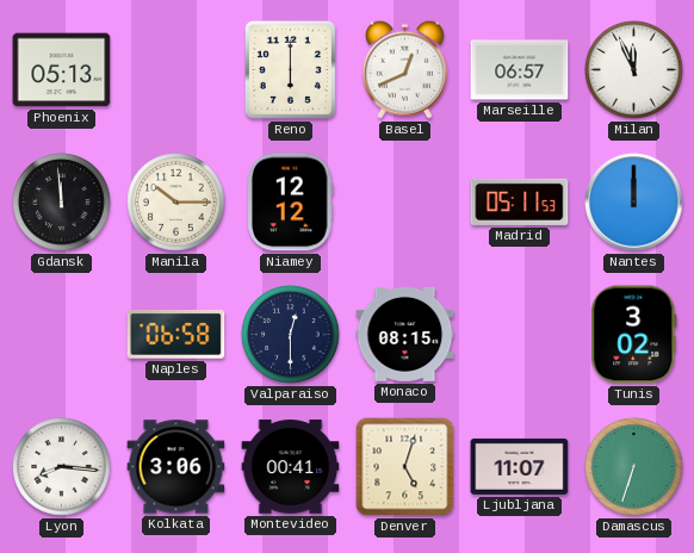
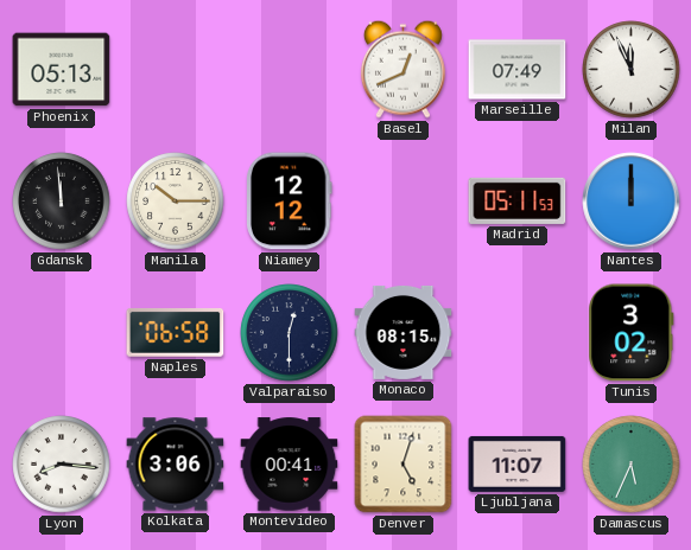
Reno: 6:00 -> none (290, 69)
Marseille: 06:57 -> 07:49 (518, 70)
Damascus: 6:33 -> 5:34 (632, 465)
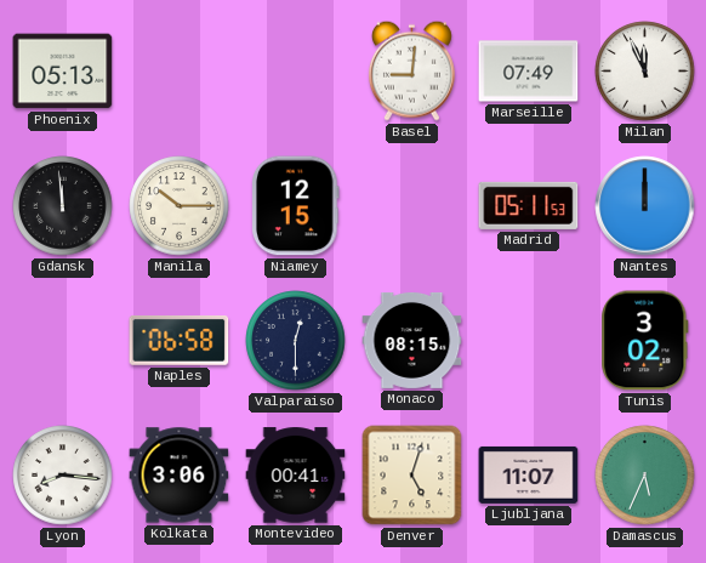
Basel: 12:41 -> 9:01 (411, 70)
Niamey: 12:12 -> 12:15 (296, 206)
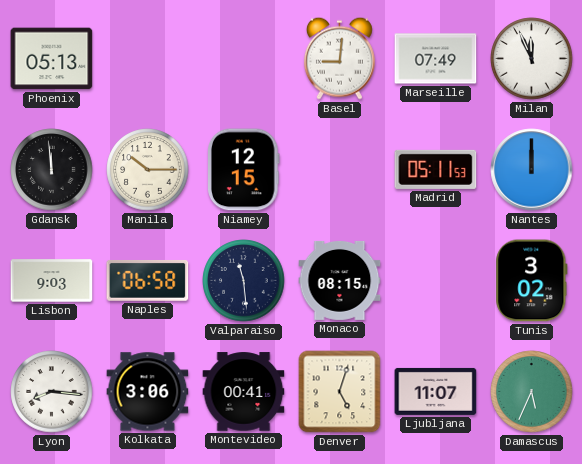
Lisbon: none -> 9:03 (52, 281)
Valparaiso: 12:30 -> 11:29 (244, 281)
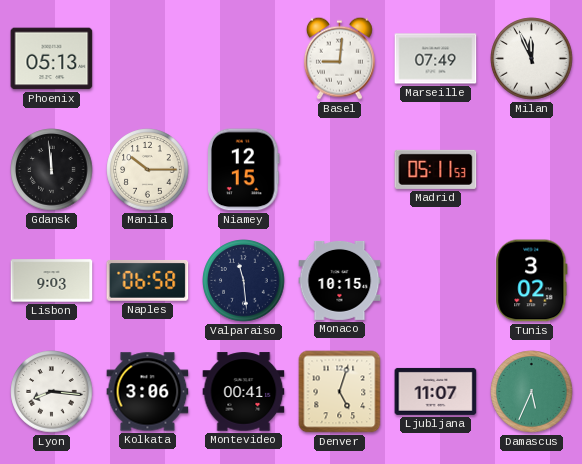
Nantes: 12:00 -> none (532, 170)
Monaco: 08:15 -> 10:15 (340, 280)
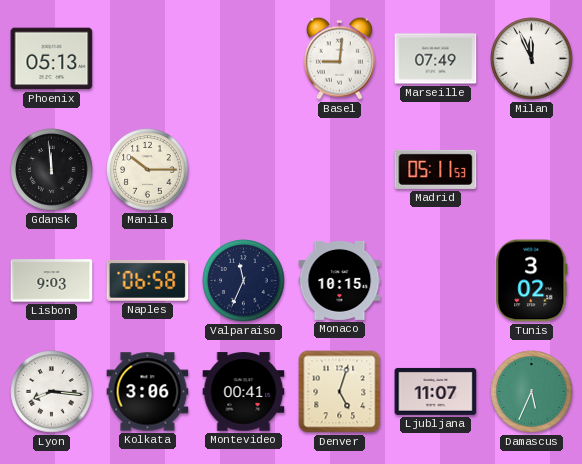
Niamey: 12:15 -> none (244, 170)
Valparaiso: 11:29 -> 11:34 (244, 281)
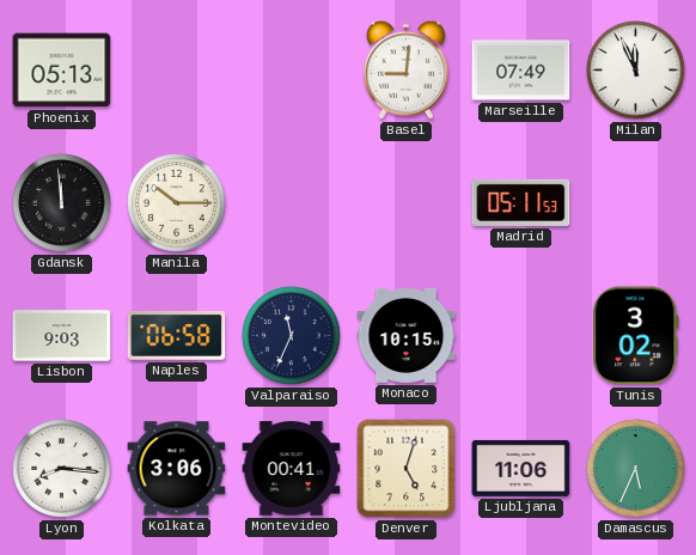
Ljubljana: 11:07 -> 11:06 (521, 468)
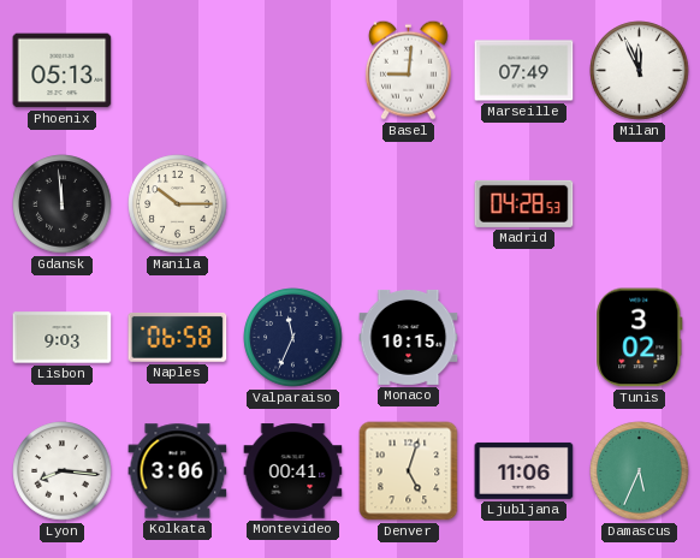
Madrid: 05:11 -> 04:28 (524, 203)
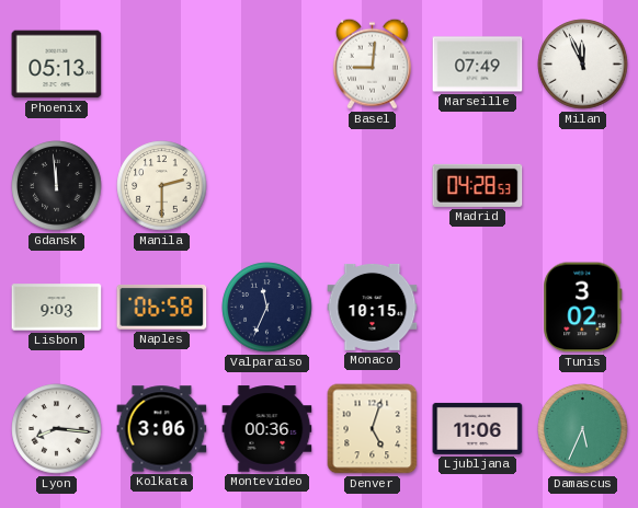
Manila: 10:15 -> 2:30 (162, 186)
Montevideo: 00:41 -> 00:36 (267, 429)
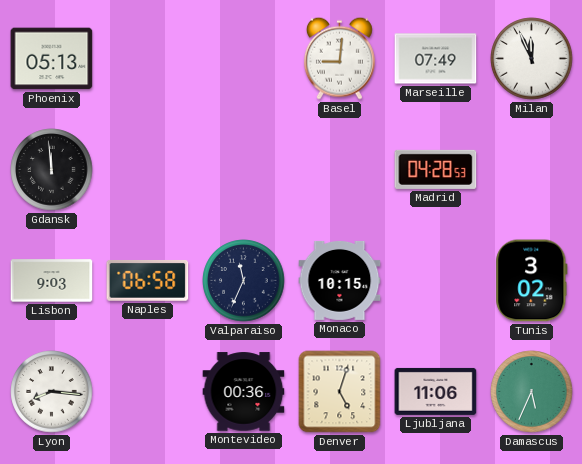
Manila: 2:30 -> none (162, 186)
Kolkata: 3:06 -> none (162, 429)
